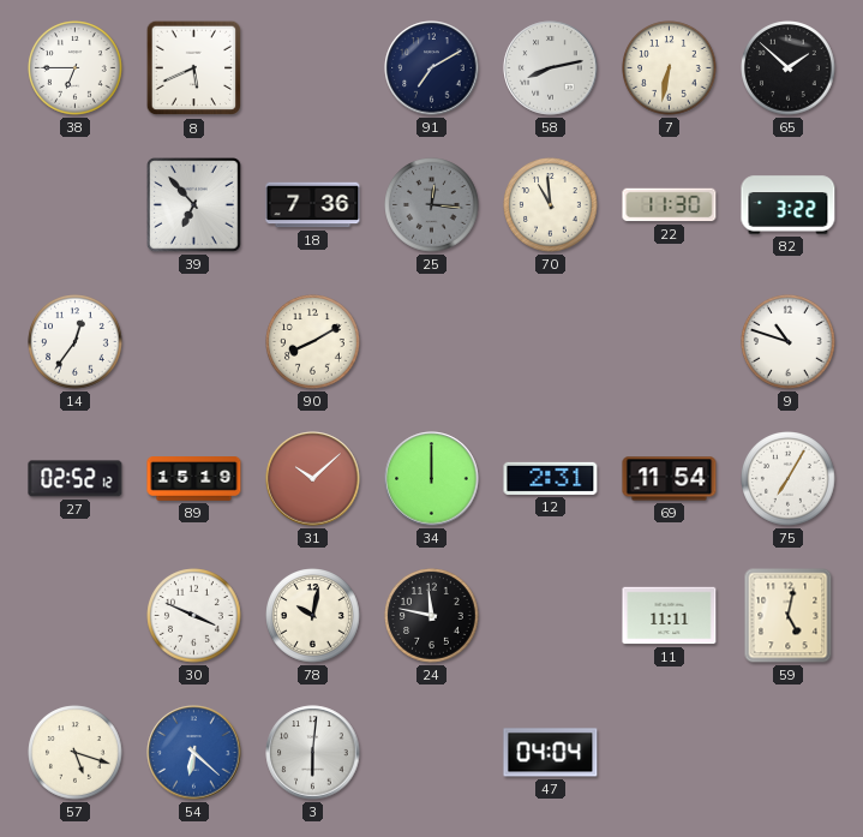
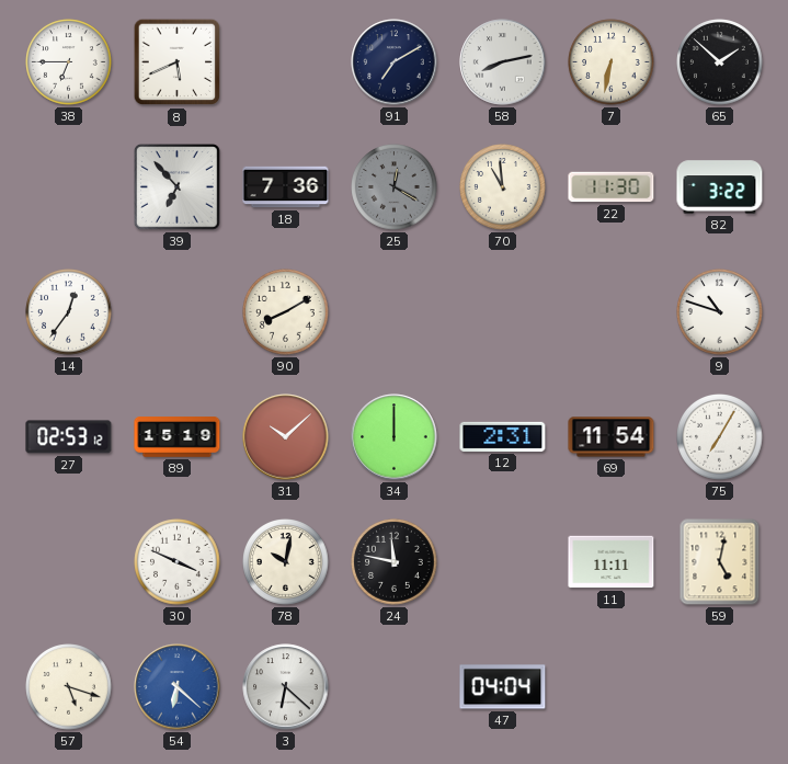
25: 12:16 -> 12:20 (395, 187)
27: 02:52 -> 02:53 (69, 437)
3: 6:01 -> 6:22 (286, 687)
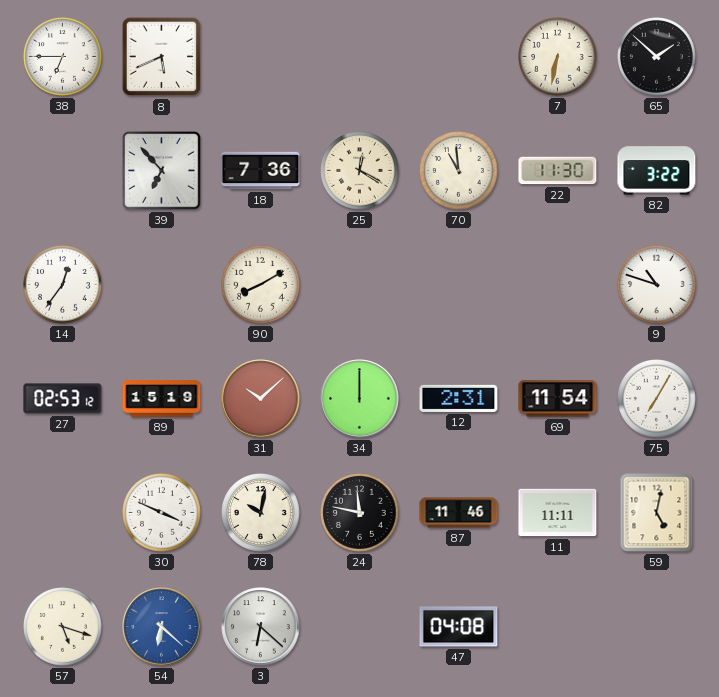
91: 7:10 -> none (395, 62)
58: 8:13 -> none (503, 62)
25 dial: grey -> cream (360, 171)
87: none -> 11:46 (459, 513)
47: 04:04 -> 04:08 (459, 627)
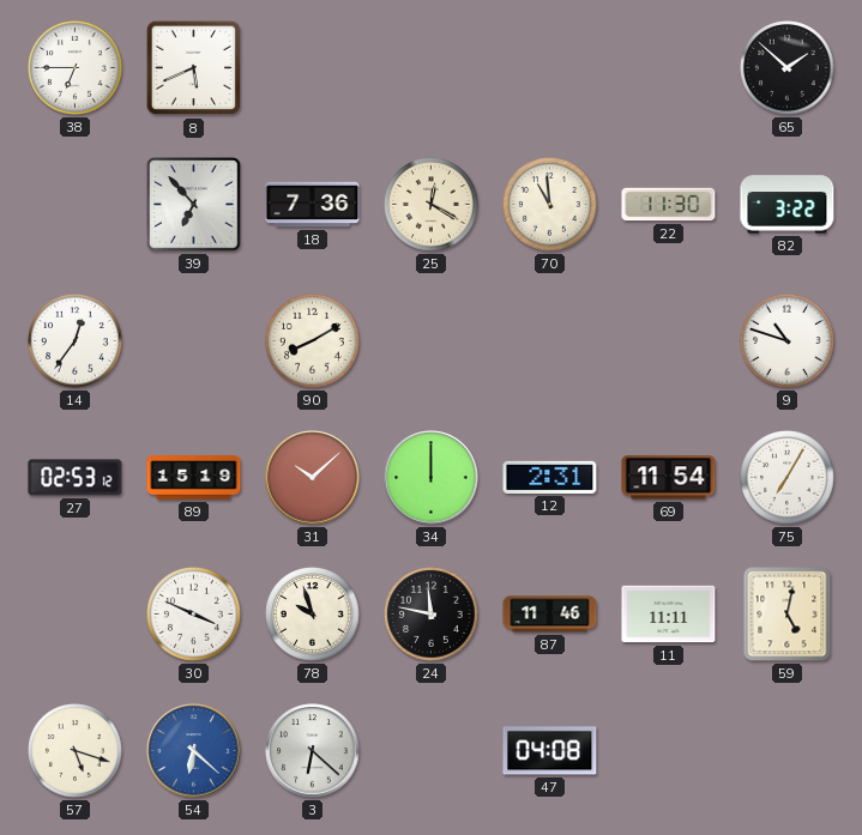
7: 6:32 -> none (558, 57)
78: 10:02 -> 9:57 (313, 615)
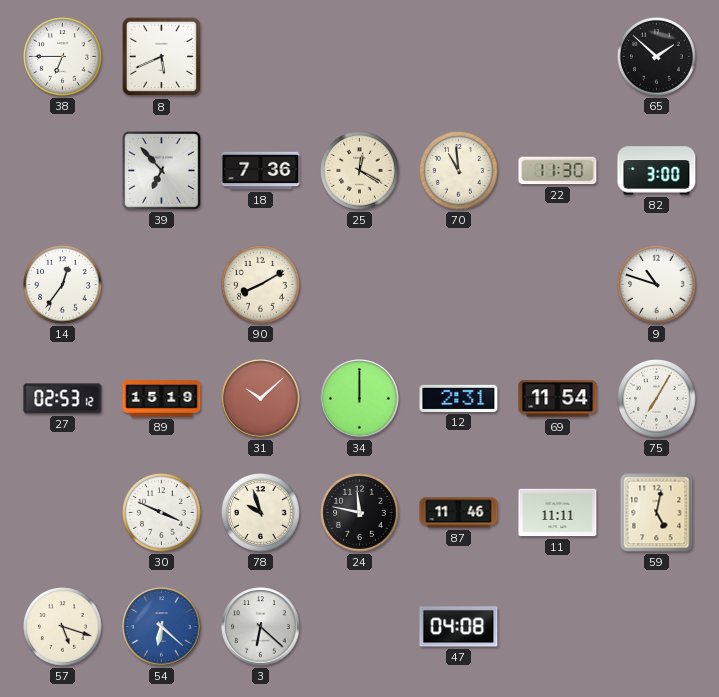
82: 3:22 -> 3:00 (657, 171)
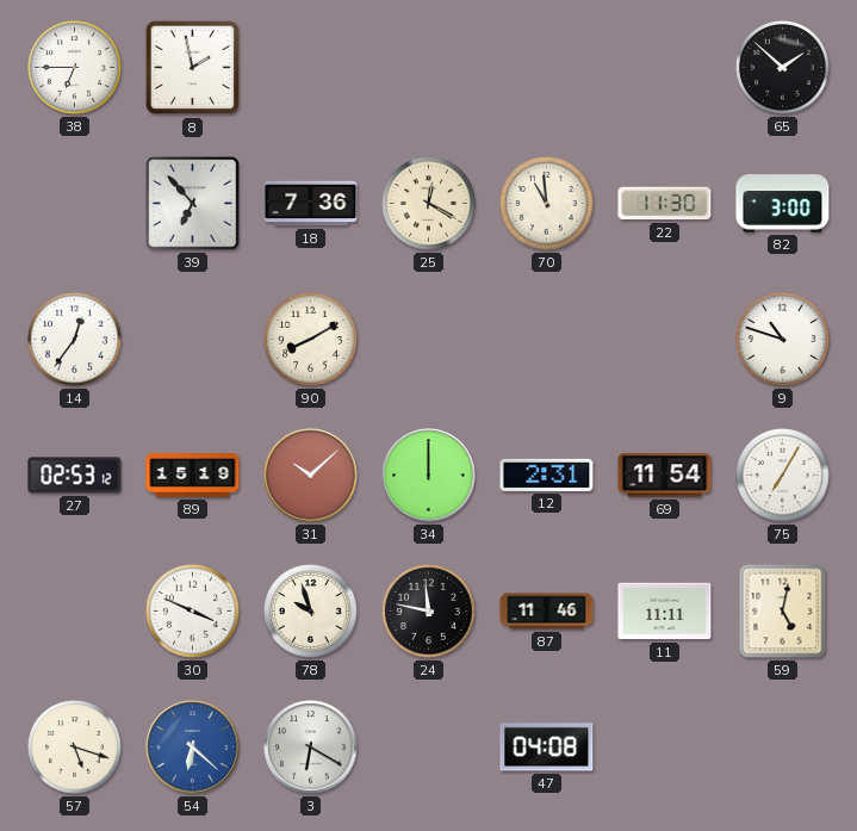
8: 5:41 -> 1:58 (193, 68)
3: 6:22 -> 6:20 (311, 748)
